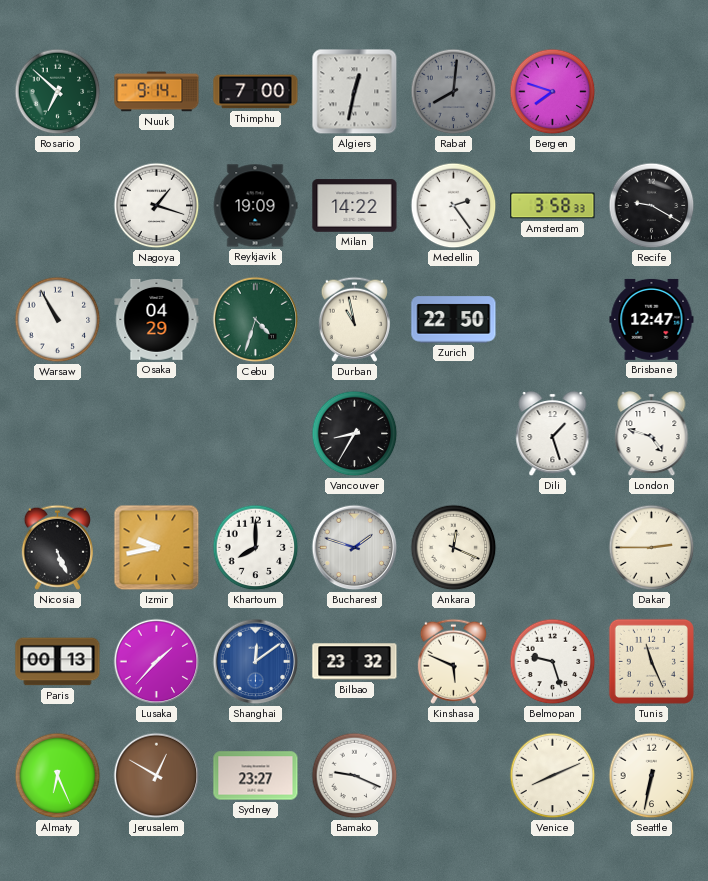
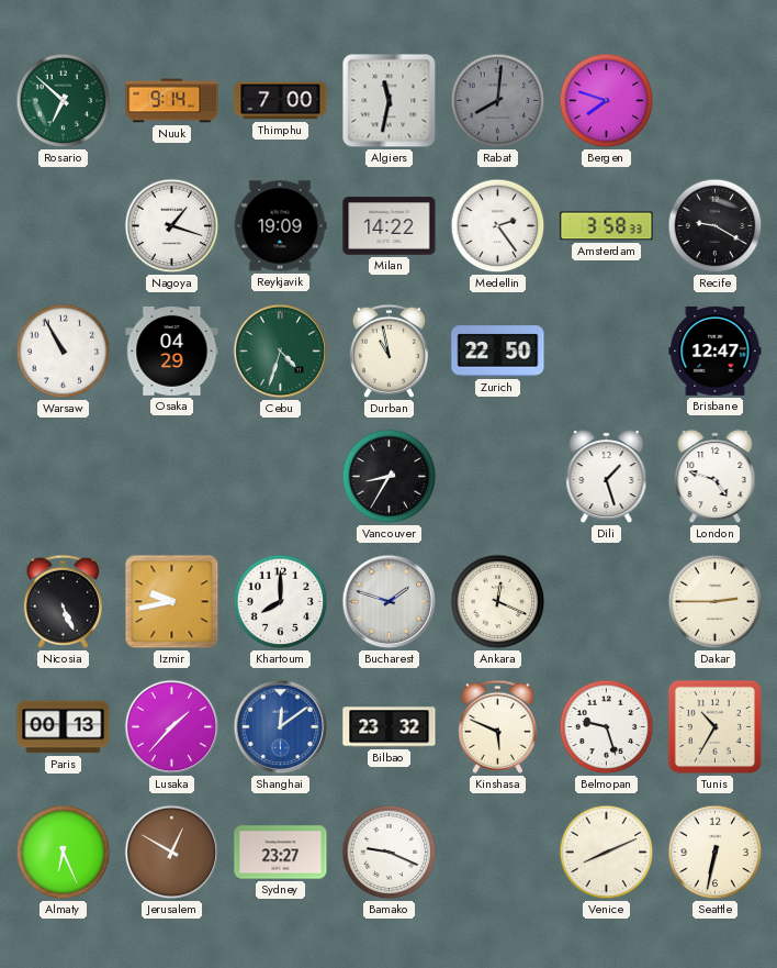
Algiers: 12:32 -> 11:32 (390, 101)
Tunis: 11:26 -> 10:35 (714, 726)
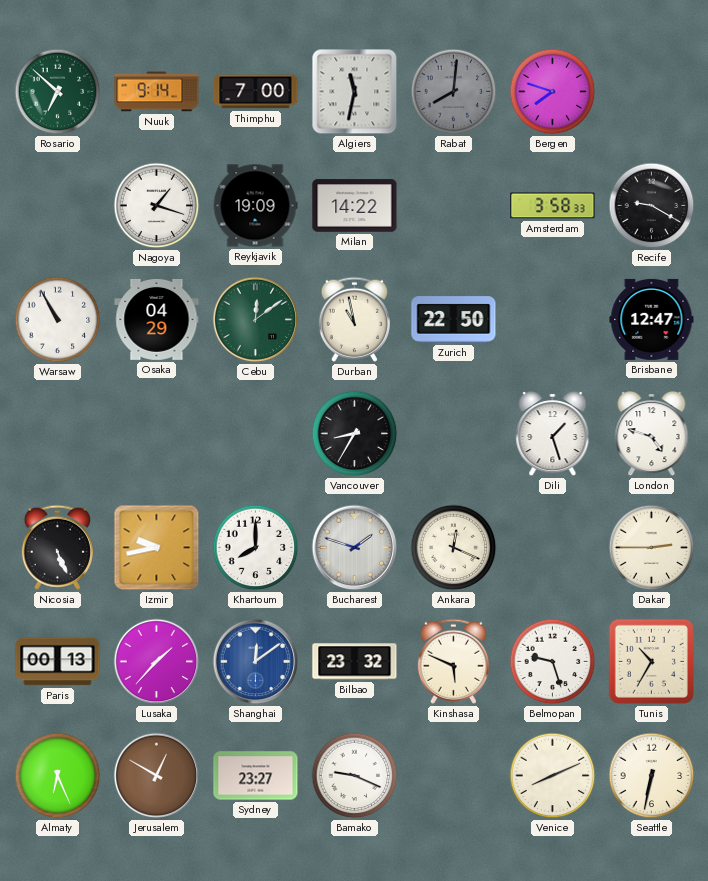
Medellin: 2:24 -> none (498, 226)
Cebu: 4:33 -> 12:09 (256, 320)
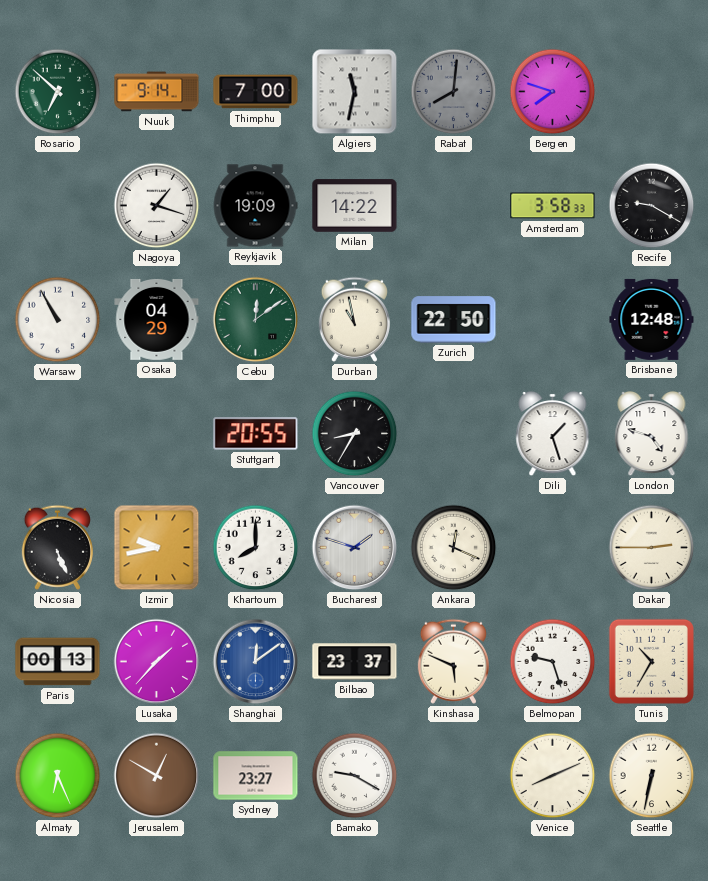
Brisbane: 12:47 -> 12:48 (652, 319)
Stuttgart: none -> 20:55 (256, 434)
Bilbao: 23:32 -> 23:37 (355, 662)
Bamako: 9:19 -> 9:20 (355, 776)
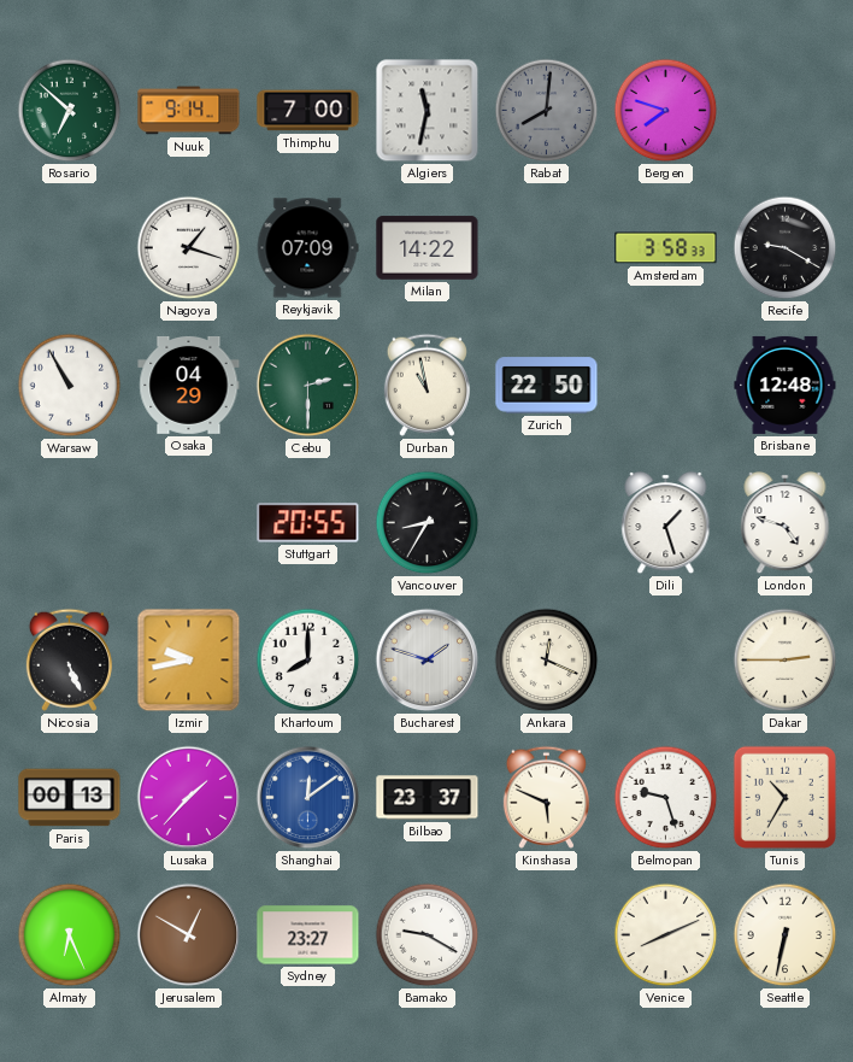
Reykjavik: 19:09 -> 07:09 (307, 248)
Cebu: 12:09 -> 2:30 (308, 386)
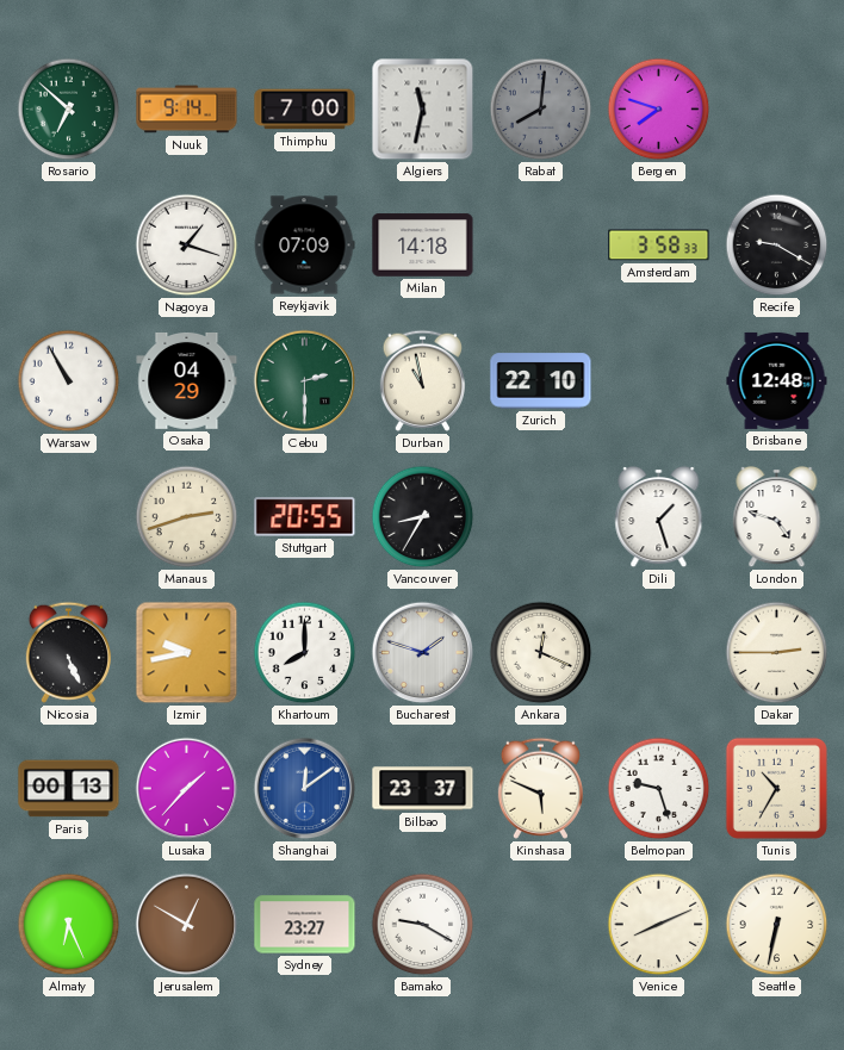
Milan: 14:22 -> 14:18 (423, 246)
Zurich: 22:50 -> 22:10 (541, 381)
Manaus: none -> 2:42 (187, 517)
